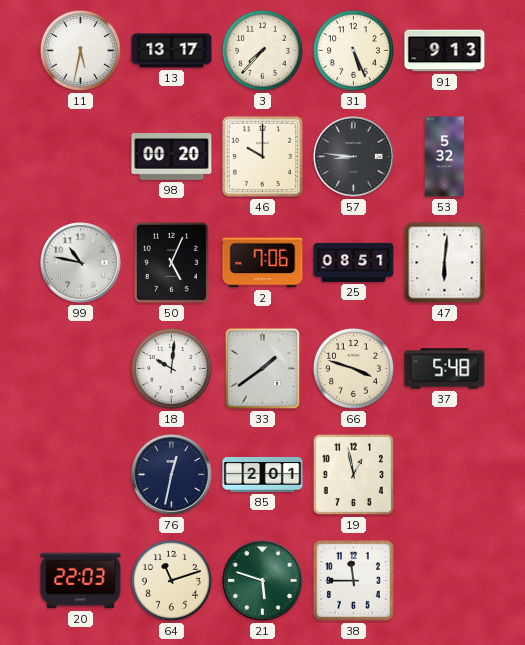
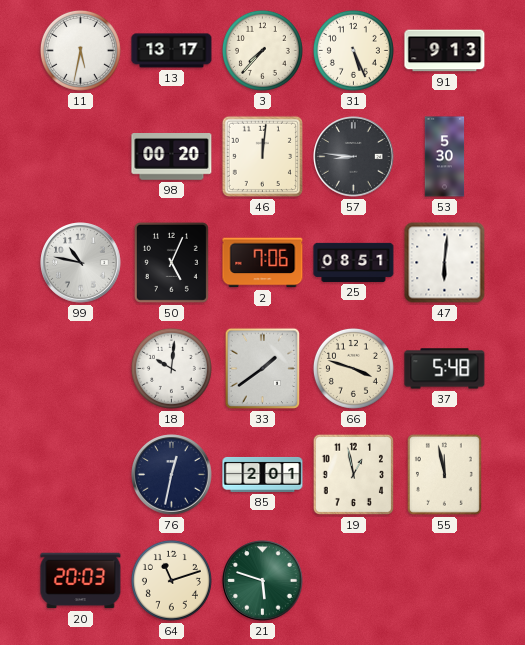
46: 10:00 -> 12:01 (262, 156)
53: 5:32 -> 5:30 (445, 157)
55: none -> 11:58 (444, 474)
20: 22:03 -> 20:03 (81, 581)
38: 11:45 -> none (354, 581)
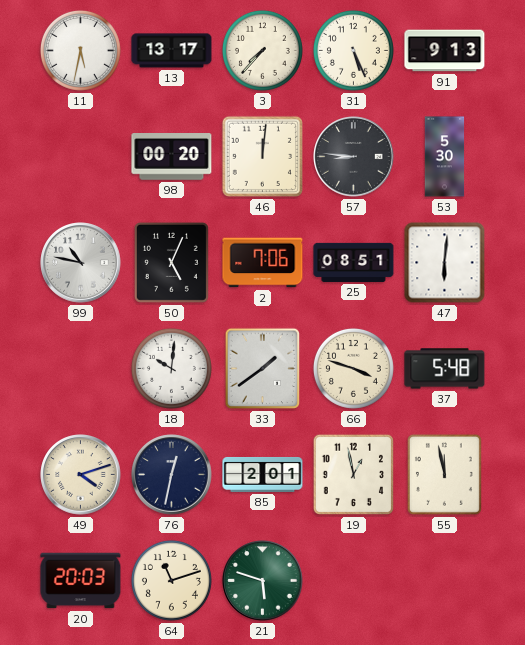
49: none -> 4:12 (81, 475)
